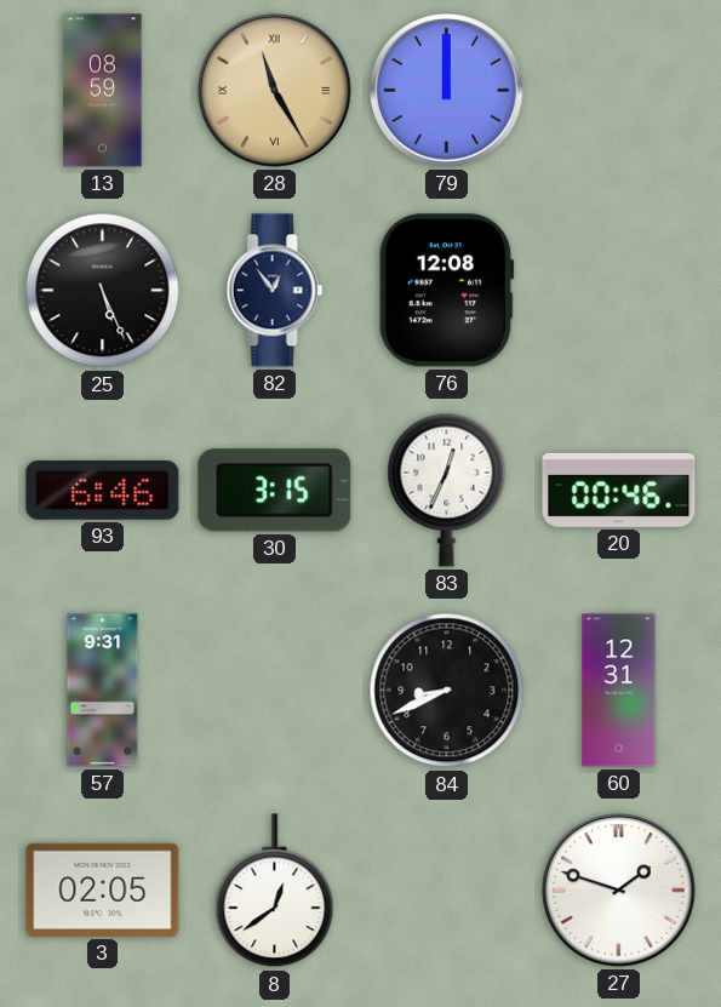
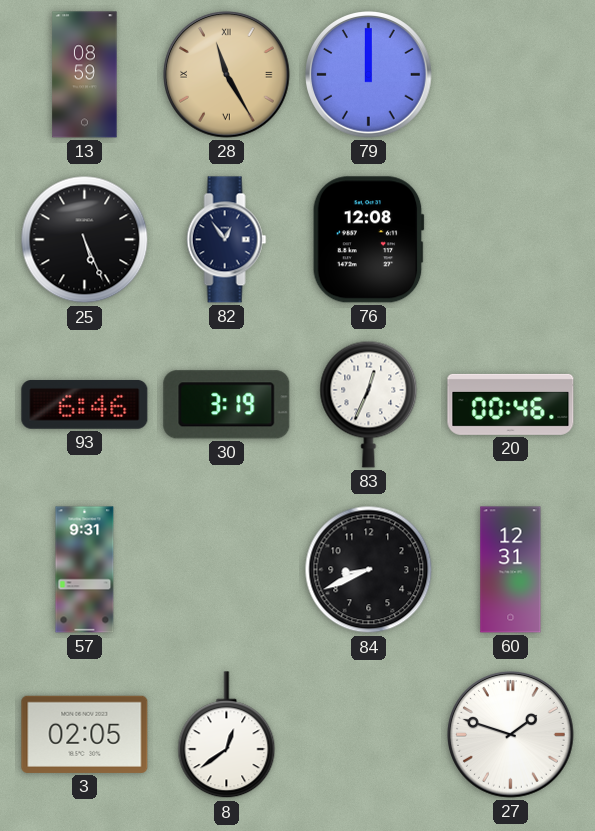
30: 3:15 -> 3:19 (227, 405)
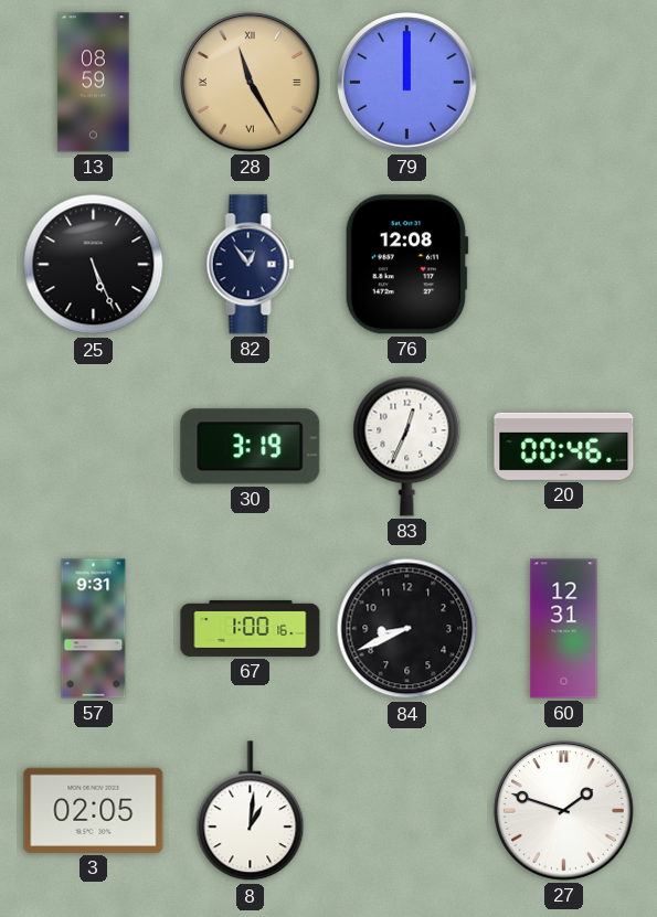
93: 6:46 -> none (85, 405)
67: none -> 1:00 (251, 628)
8: 12:39 -> 1:01 (251, 811)
